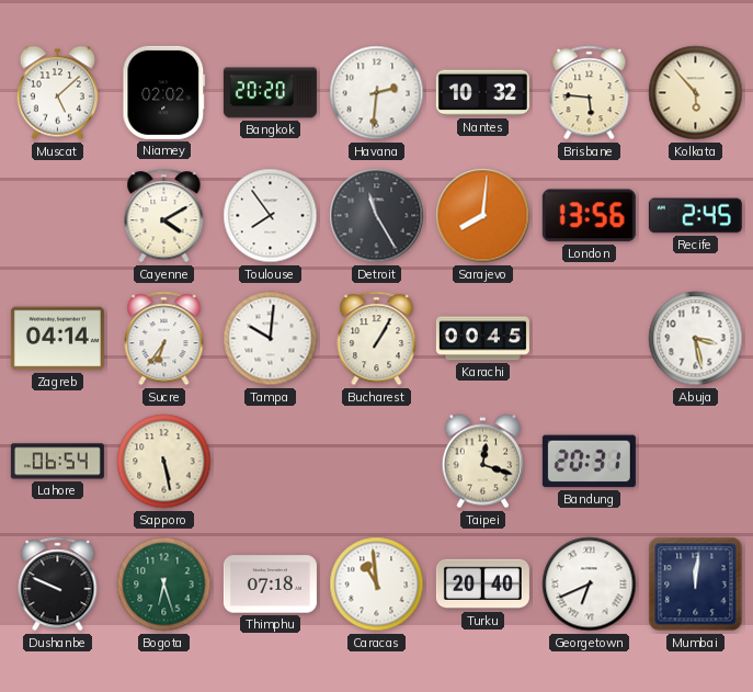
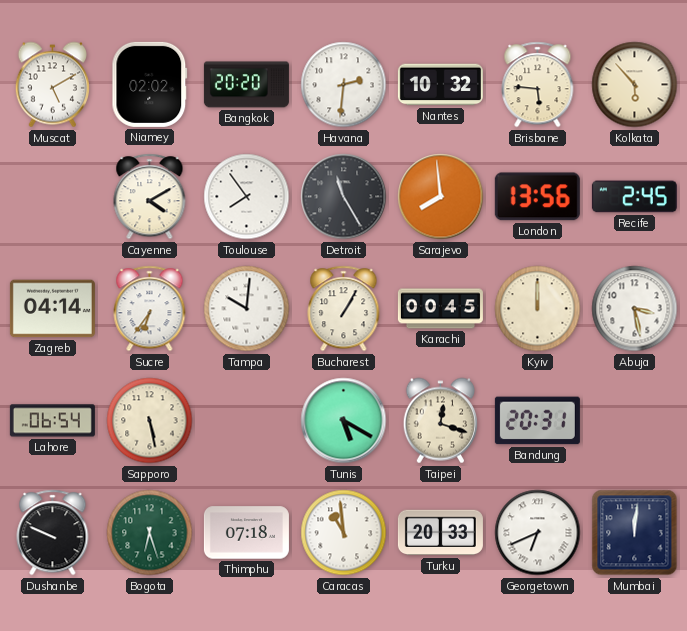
Muscat: 5:08 -> 5:10 (52, 85)
Sarajevo: 8:01 -> 7:59 (441, 197)
Kyiv: none -> 12:00 (538, 309)
Tunis: none -> 5:20 (344, 421)
Turku: 20:40 -> 20:33 (440, 533)
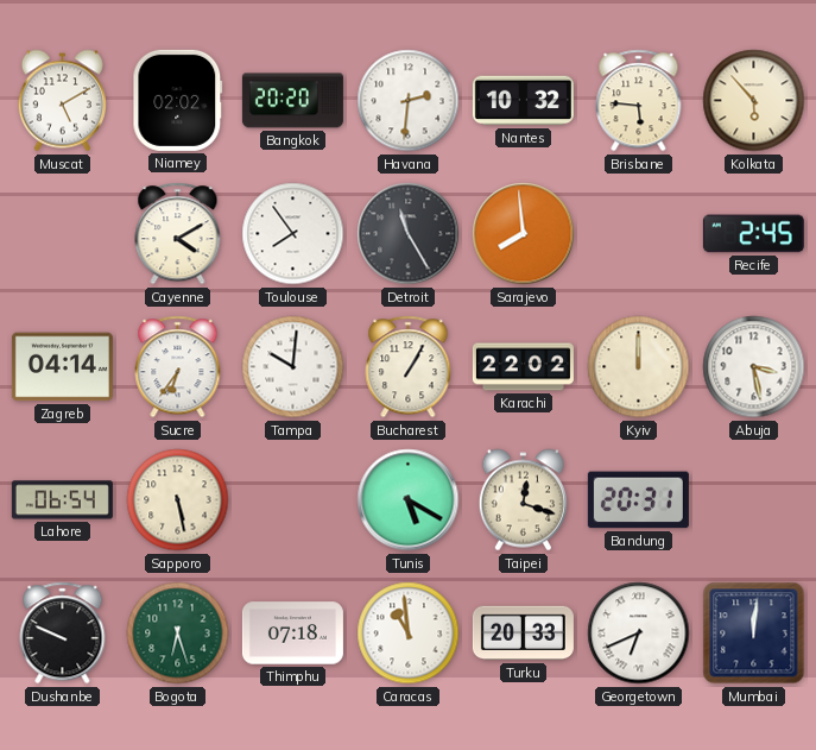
London: 13:56 -> none (537, 197)
Karachi: 00:45 -> 22:02 (523, 367)
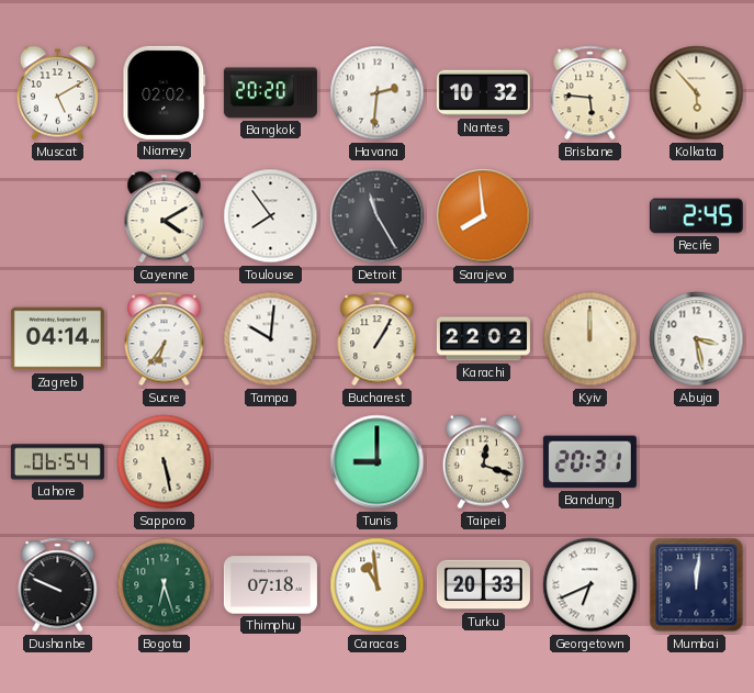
Tunis: 5:20 -> 9:00 (378, 462)
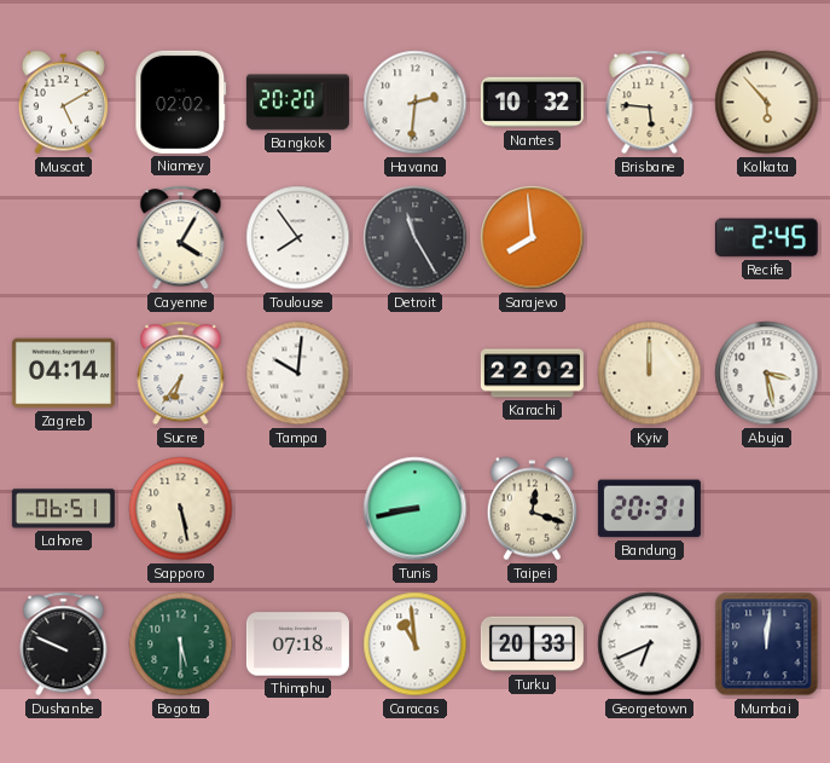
Cayenne: 4:10 -> 4:05 (181, 238)
Bucharest: 1:05 -> none (378, 339)
Lahore: 06:54 -> 06:51 (63, 509)
Tunis: 9:00 -> 8:43 (416, 509)
Bogota: 6:27 -> 5:30 (181, 644)
